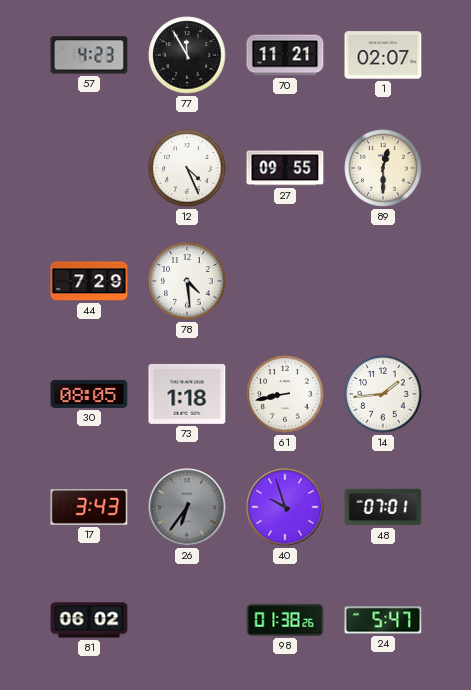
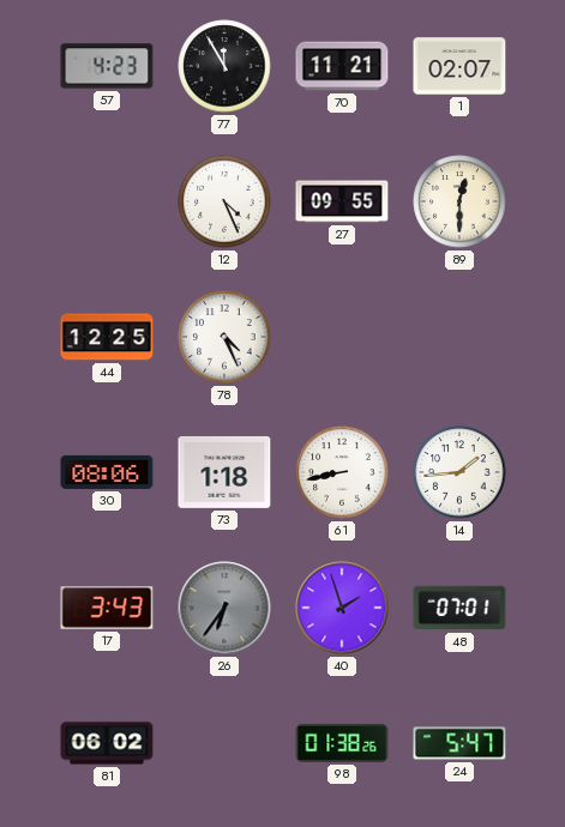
44: 7:29 -> 12:25 (107, 337)
78: 4:29 -> 4:26 (224, 337)
30: 08:05 -> 08:06 (107, 472)
40: 9:57 -> 1:57 (342, 608)
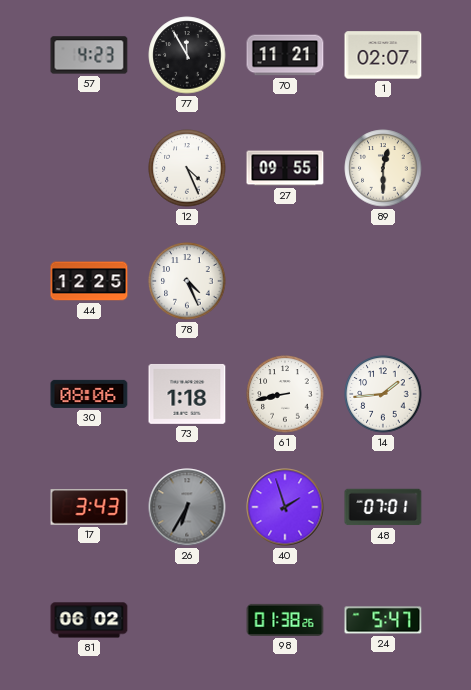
26: 6:36 -> 6:35 (187, 507)
